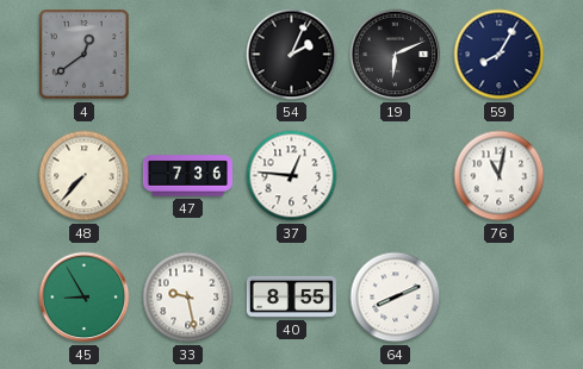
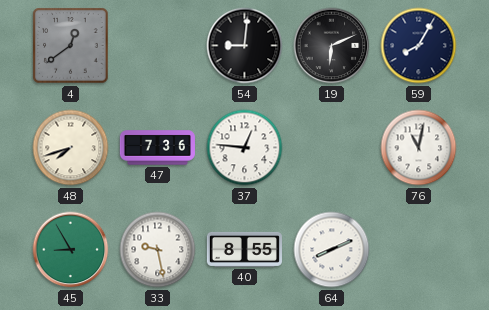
54: 2:04 -> 9:01 (245, 46)
48: 7:37 -> 7:42 (71, 148)
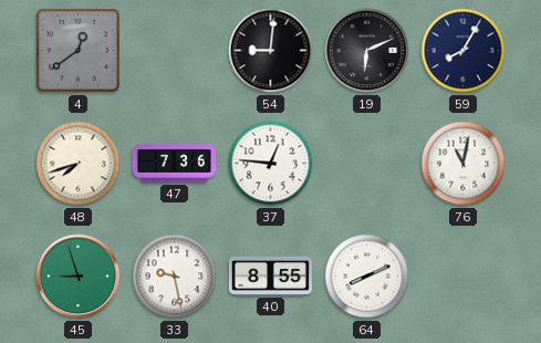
45: 8:55 -> 8:57 (79, 277)
